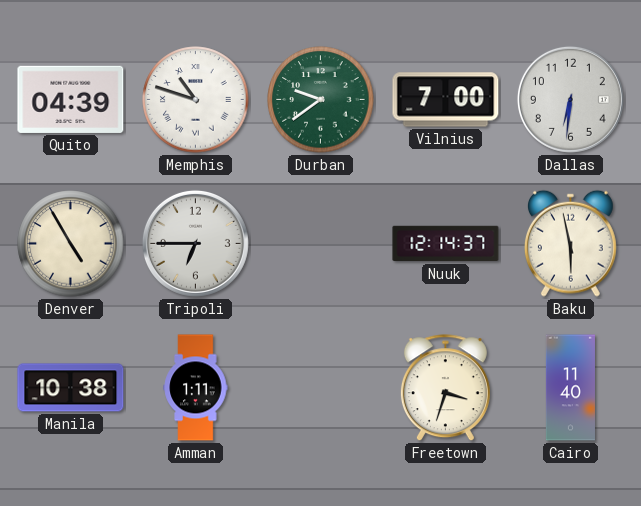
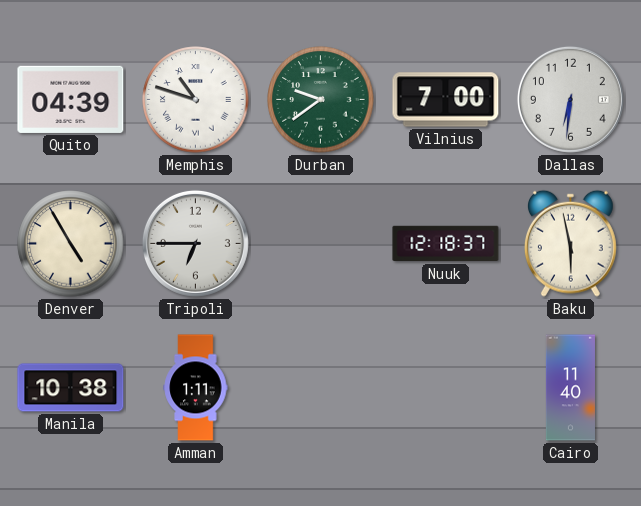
Nuuk: 12:14 -> 12:18 (446, 244)
Freetown: 3:33 -> none (445, 388)
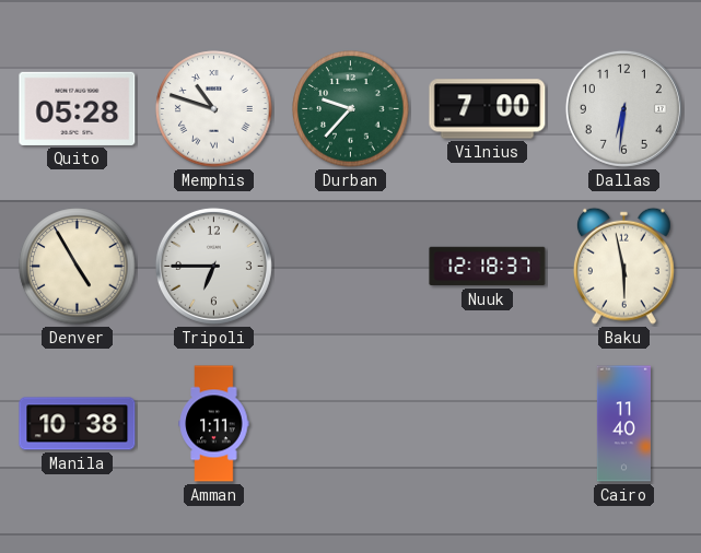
Quito: 04:39 -> 05:28 (78, 108)
Durban: 9:39 -> 9:37 (351, 109)
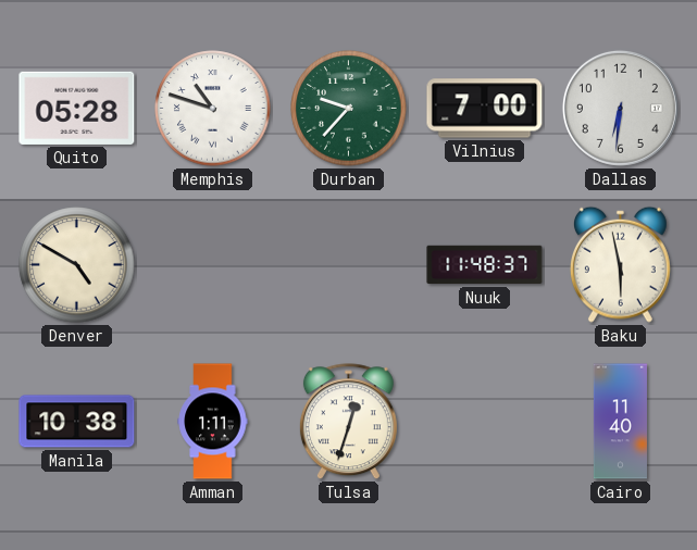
Denver: 4:55 -> 4:50 (77, 265)
Tripoli: 6:45 -> none (213, 266)
Nuuk: 12:18 -> 11:48 (485, 265)
Tulsa: none -> 12:33 (348, 422)
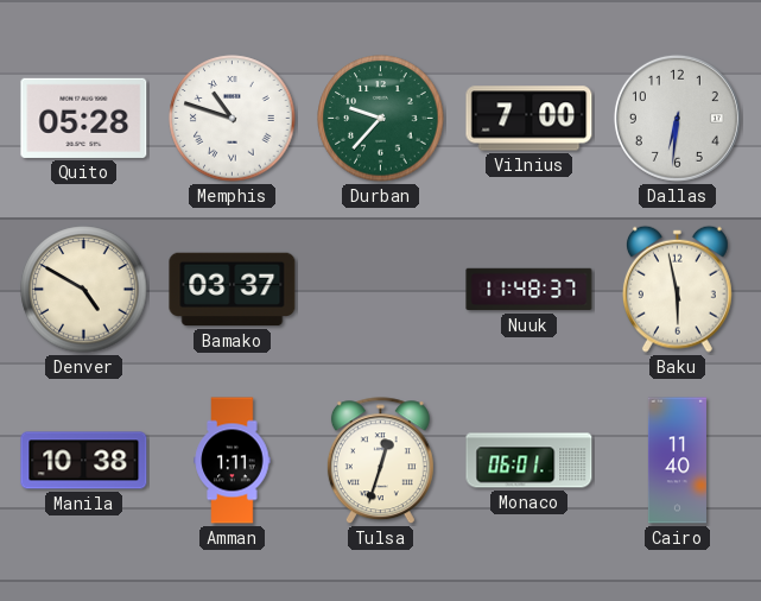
Bamako: none -> 03:37 (233, 290)
Monaco: none -> 06:01 (529, 461)
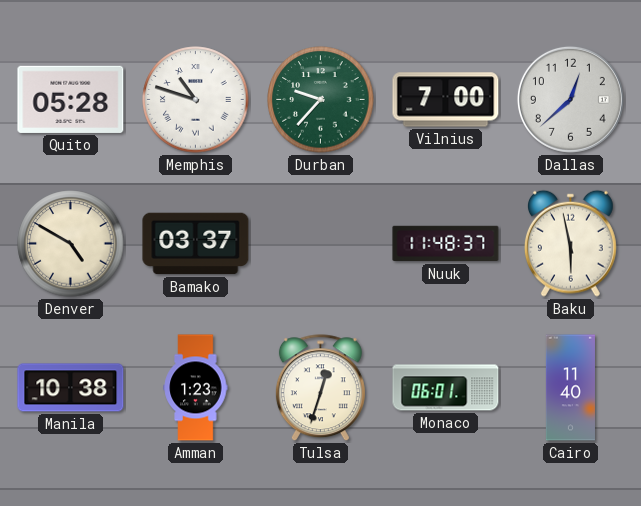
Dallas: 6:31 -> 12:38 (570, 99)
Amman: 1:11 -> 1:23 (196, 388)
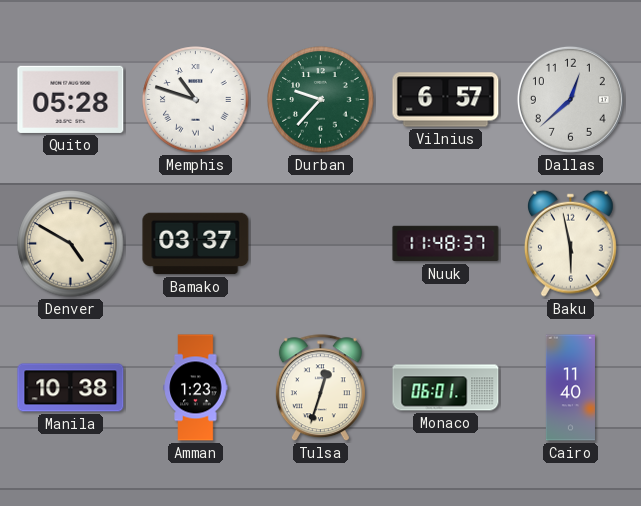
Vilnius: 7:00 -> 6:57 (446, 100)
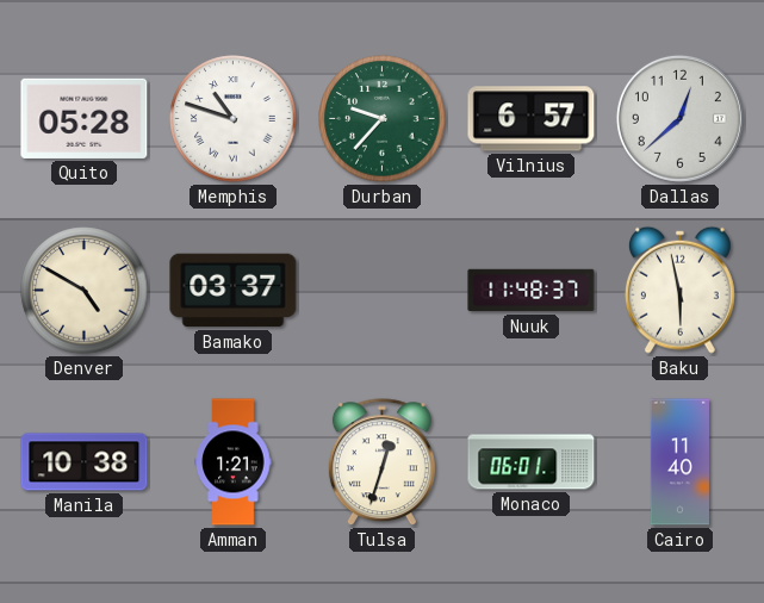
Amman: 1:23 -> 1:21 (234, 462)
